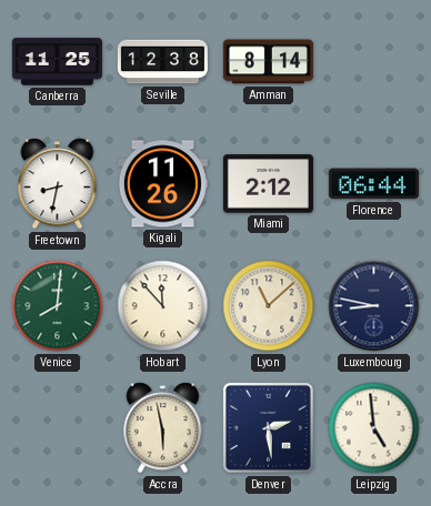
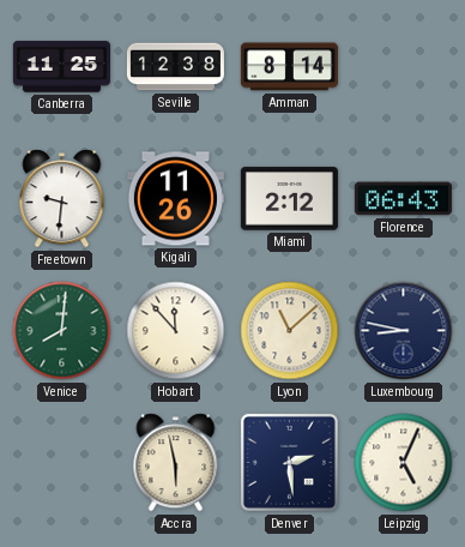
Freetown: 8:32 -> 9:31 (62, 199)
Florence: 06:44 -> 06:43 (403, 199)
Leipzig: 4:59 -> 5:04 (404, 463)
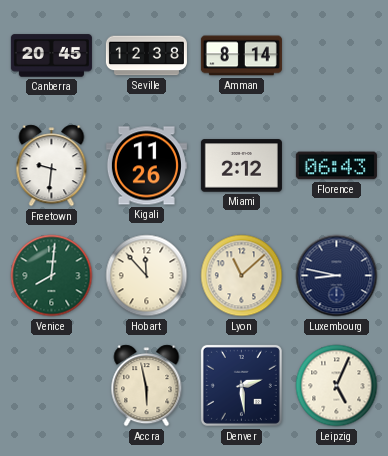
Canberra: 11:25 -> 20:45 (51, 56)
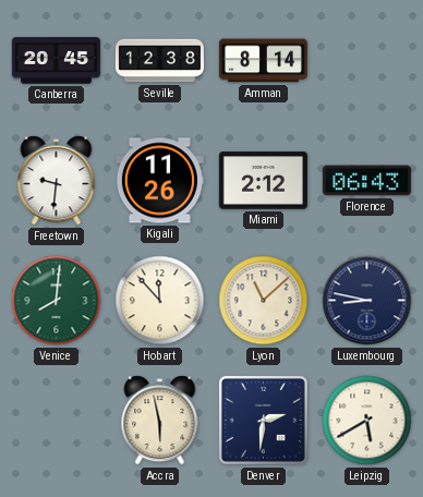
Denver: 2:29 -> 2:31 (263, 420)
Leipzig: 5:04 -> 5:40 (367, 421)
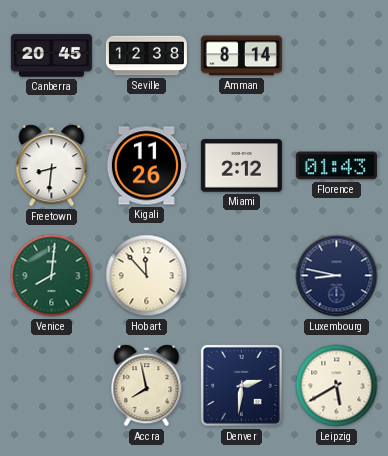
Freetown: 9:31 -> 8:31 (52, 166)
Florence: 06:43 -> 01:43 (336, 166)
Lyon: 11:08 -> none (264, 301)
Accra: 5:58 -> 7:58 (147, 386)
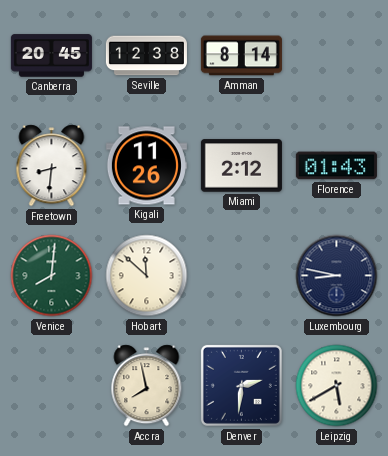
Hobart: 11:53 -> 11:52 (147, 276)
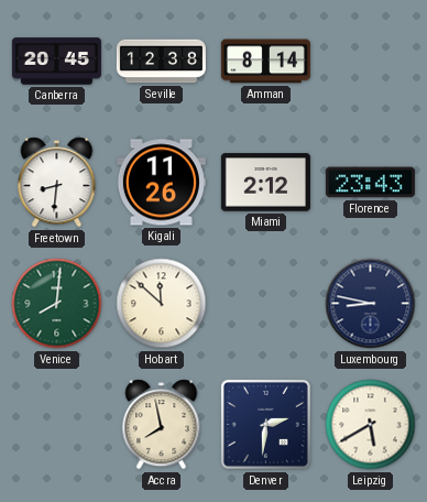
Florence: 01:43 -> 23:43 (370, 183)
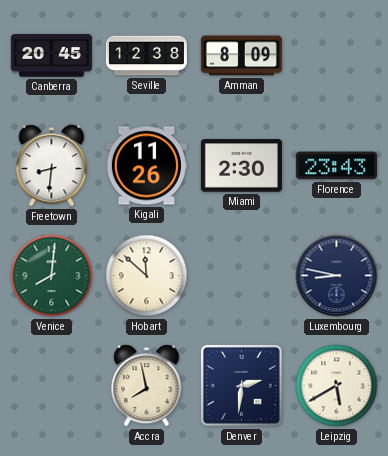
Amman: 8:14 -> 8:09 (241, 56)
Miami: 2:12 -> 2:30 (241, 166)
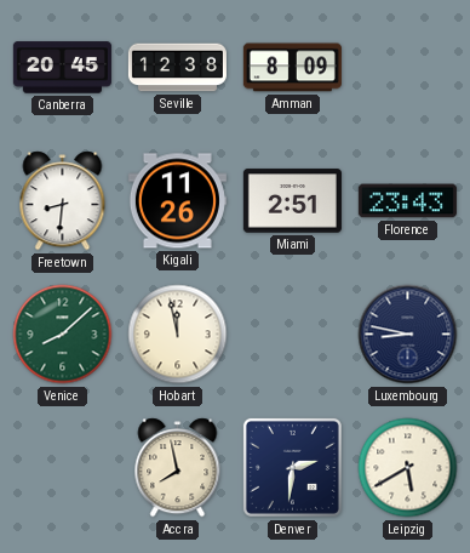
Miami: 2:30 -> 2:51 (292, 201)
Venice: 8:01 -> 8:08 (63, 335)
Hobart: 11:52 -> 11:58 (178, 335)
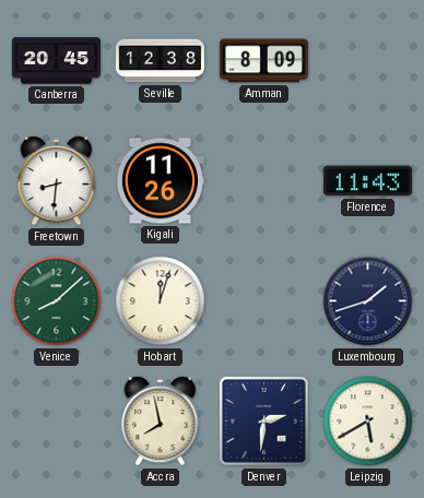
Miami: 2:51 -> none (292, 201)
Florence: 23:43 -> 11:43 (367, 181)
Hobart: 11:58 -> 12:03 (161, 301)
Luxembourg: 8:47 -> 1:42 (368, 301)
